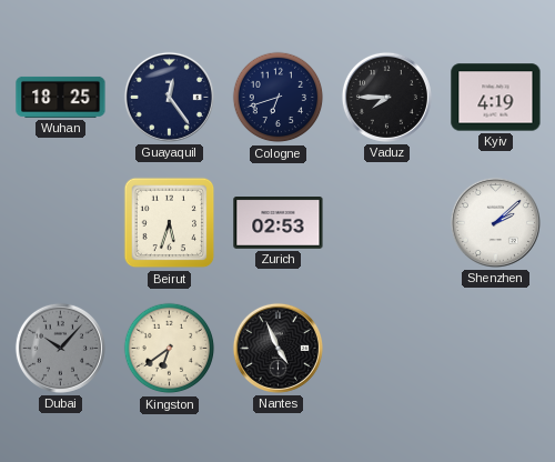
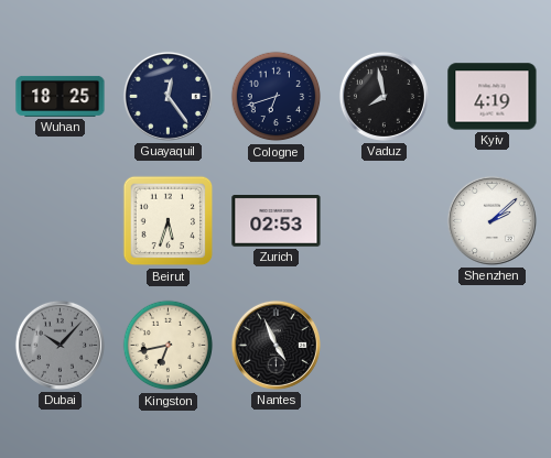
Vaduz: 7:45 -> 7:58 (383, 96)
Kingston: 6:39 -> 6:43 (169, 346)
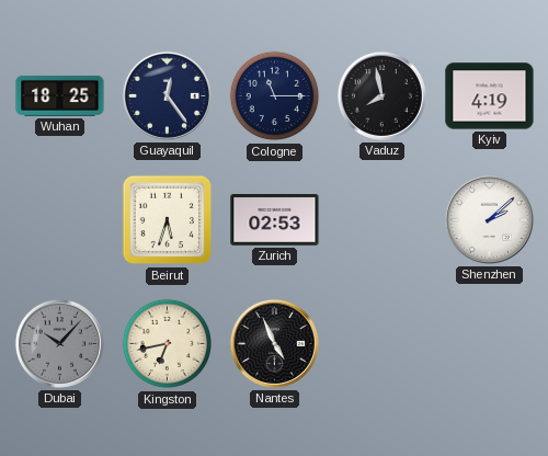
Cologne: 6:42 -> 11:15 (275, 96)
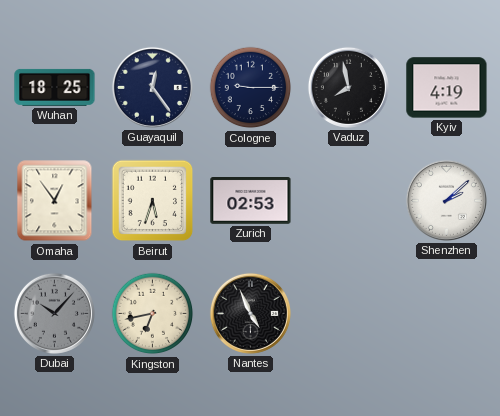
Cologne: 11:15 -> 9:15 (251, 88)
Omaha: none -> 12:54 (55, 201)
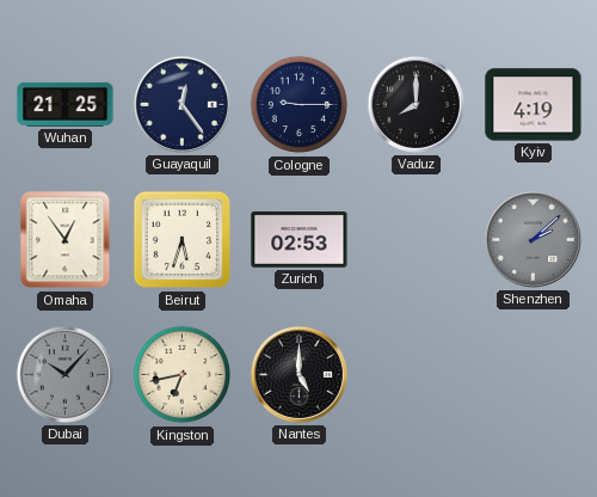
Wuhan: 18:25 -> 21:25 (66, 104)
Vaduz: 7:58 -> 8:00 (416, 104)
Shenzhen dial: white -> grey (533, 239)
Nantes: 4:56 -> 5:00 (298, 374)
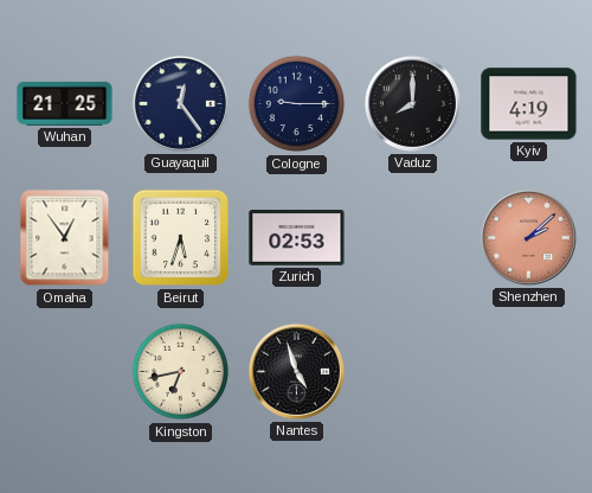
Shenzhen dial: grey -> salmon (528, 237)
Dubai: 10:07 -> none (64, 374)
Nantes: 5:00 -> 4:57 (296, 371)
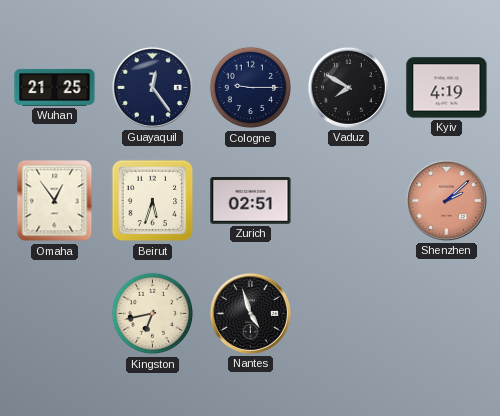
Vaduz: 8:00 -> 7:50 (348, 87)
Zurich: 02:53 -> 02:51 (251, 201)
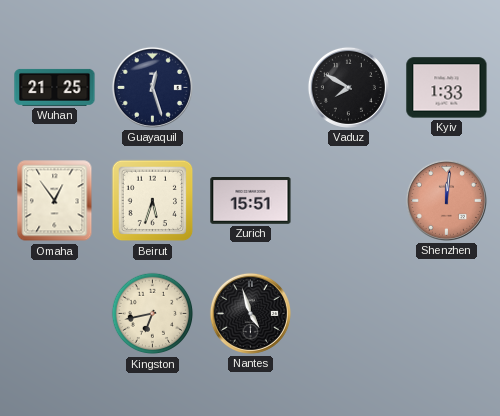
Guayaquil: 12:24 -> 12:27 (152, 87)
Cologne: 9:15 -> none (251, 88)
Kyiv: 4:19 -> 1:33 (447, 88)
Zurich: 02:51 -> 15:51 (251, 201)
Shenzhen: 2:08 -> 12:01 (446, 200)
